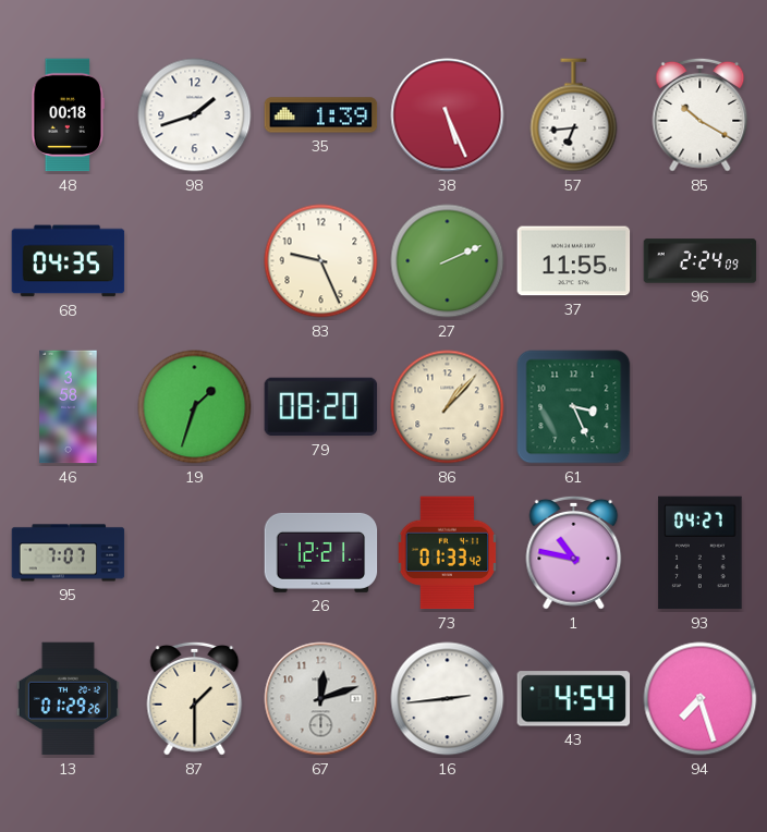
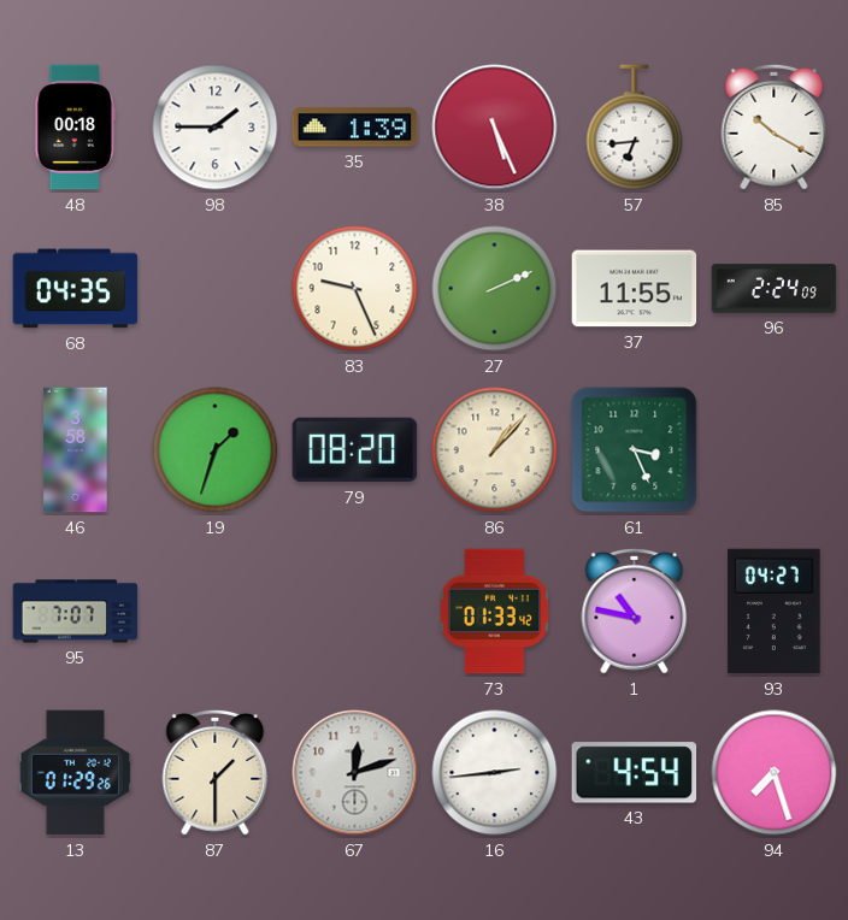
98: 1:42 -> 1:45 (216, 128)
26: 12:21 -> none (321, 552)
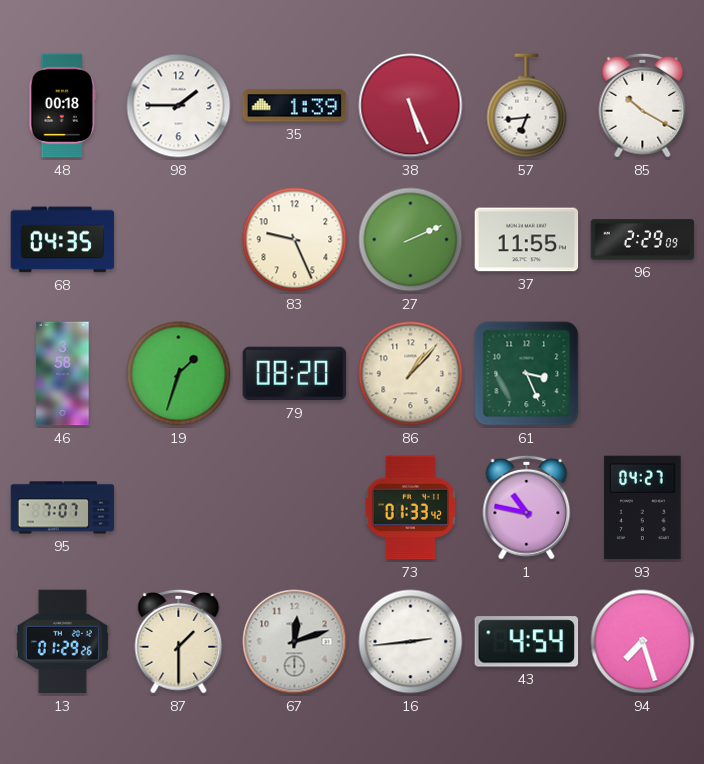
96: 2:24 -> 2:29 (643, 240)
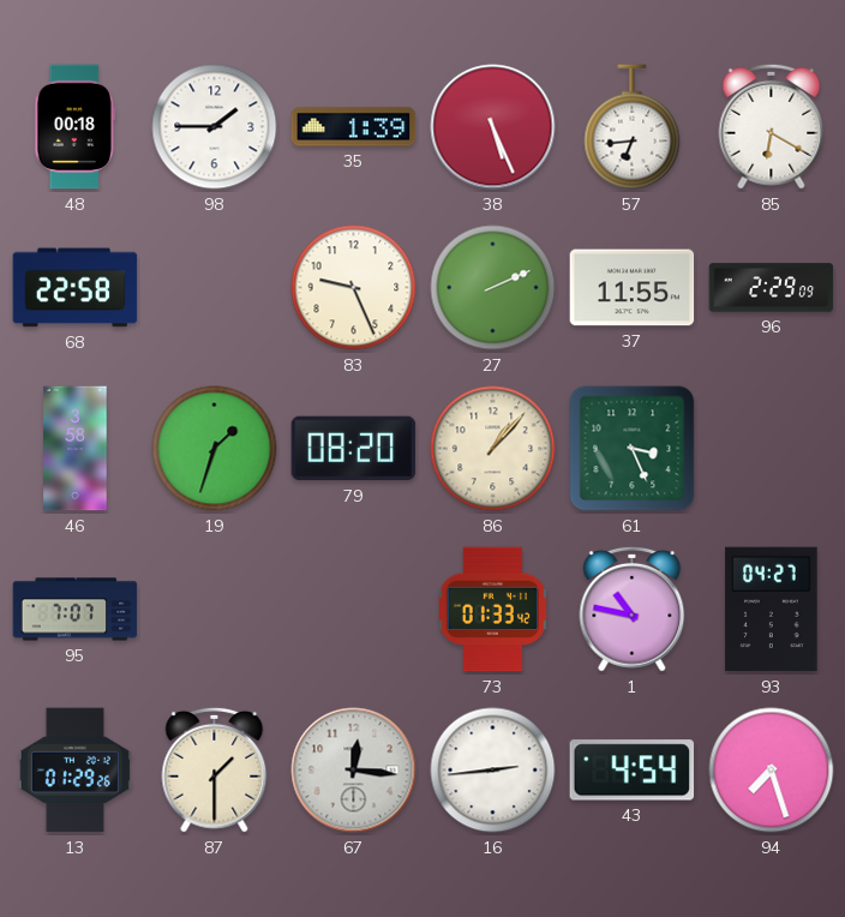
85: 10:20 -> 6:20 (772, 126)
68: 04:35 -> 22:58 (76, 288)
67: 12:12 -> 12:16 (354, 771)
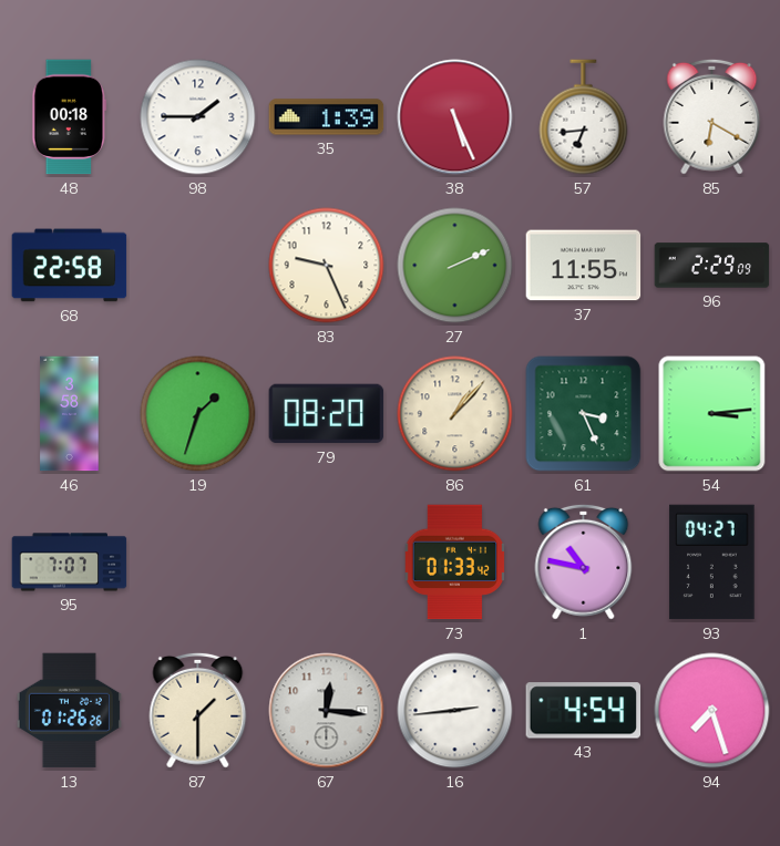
54: none -> 3:14 (712, 414)
13: 01:29 -> 01:26 (69, 711)
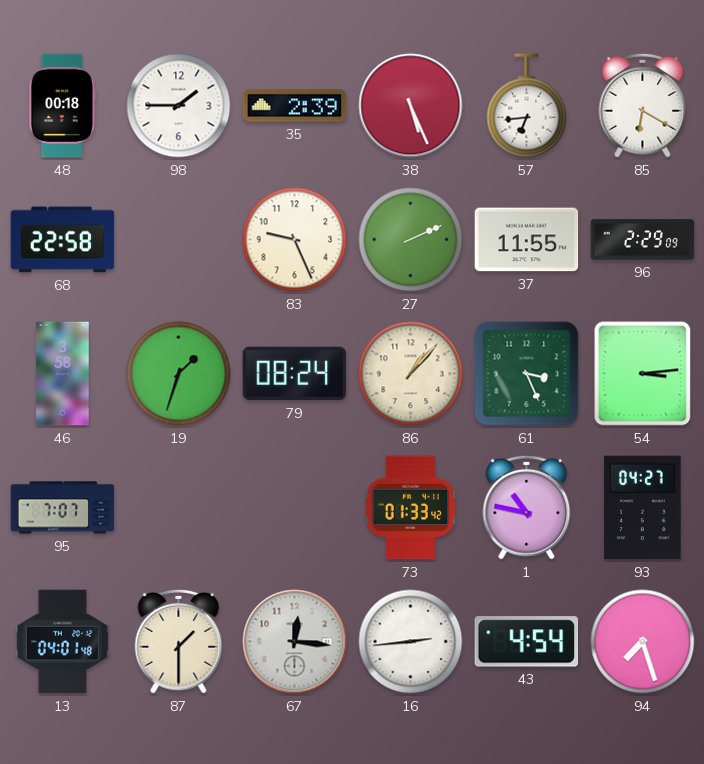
35: 1:39 -> 2:39 (295, 106)
79: 08:20 -> 08:24 (295, 374)
13: 01:26 -> 04:01 (62, 642)
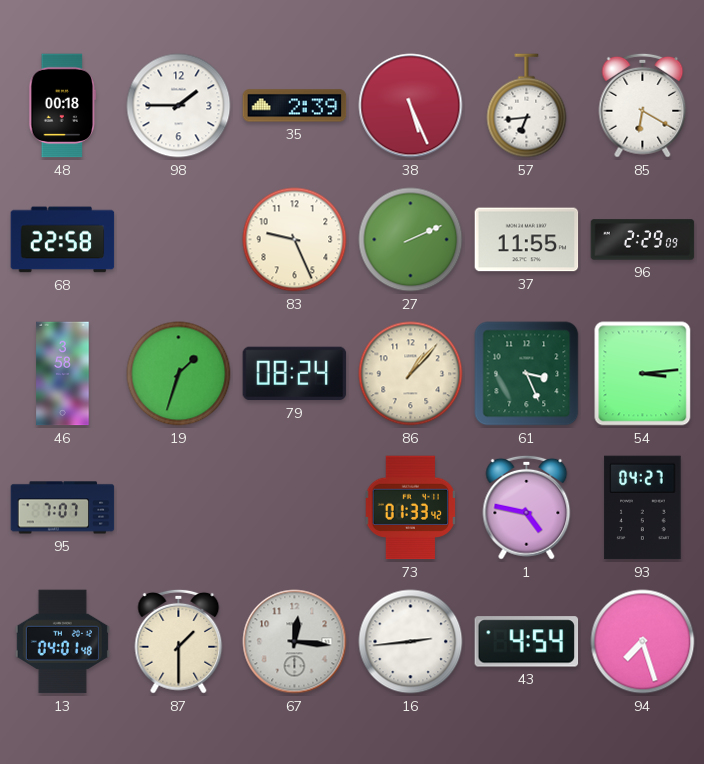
1: 10:47 -> 4:47 (527, 507)
